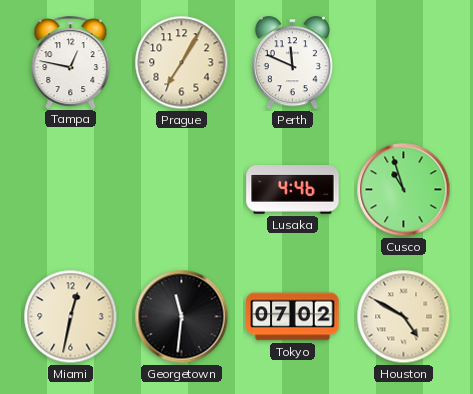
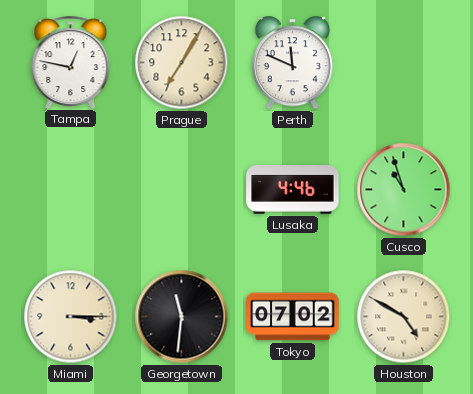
Miami: 12:32 -> 3:15 (71, 317)
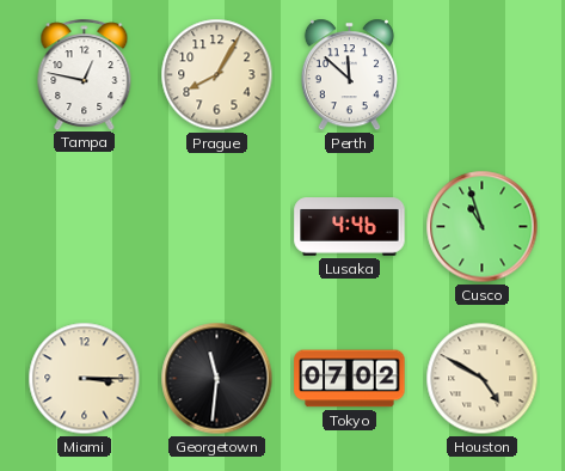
Prague: 7:05 -> 8:05 (217, 75)
Perth: 11:49 -> 11:52 (349, 75)
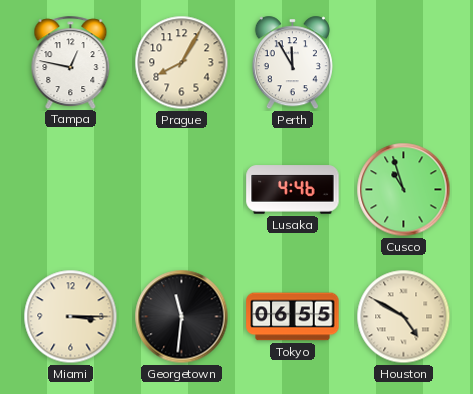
Perth: 11:52 -> 11:55 (292, 63)
Tokyo: 07:02 -> 06:55 (293, 317)
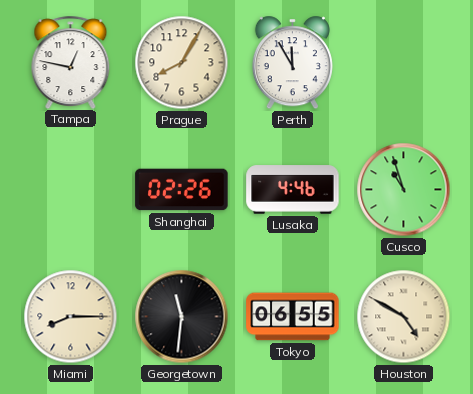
Shanghai: none -> 02:26 (182, 190)
Miami: 3:15 -> 8:15 (71, 317)
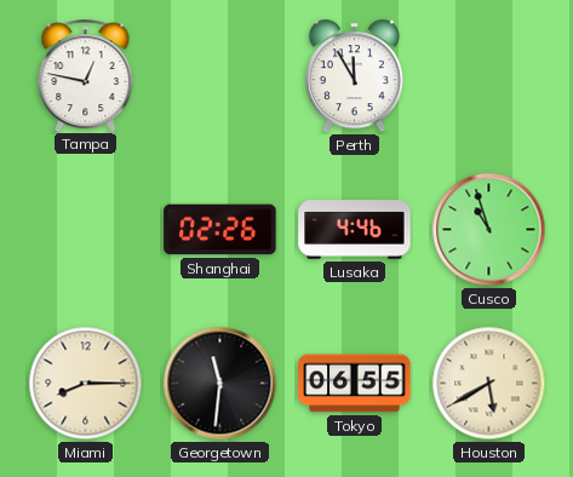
Prague: 8:05 -> none (182, 63)
Houston: 4:50 -> 5:40 (489, 384)
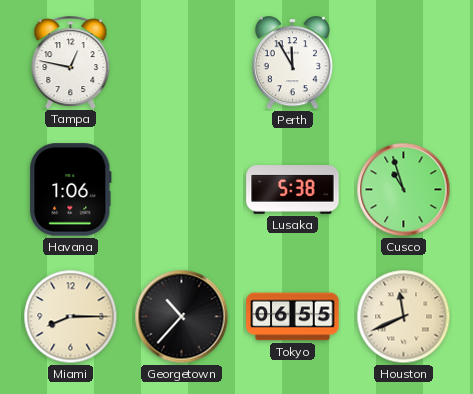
Havana: none -> 1:06 (71, 190)
Shanghai: 02:26 -> none (220, 230)
Lusaka: 4:46 -> 5:38 (293, 190)
Georgetown: 11:31 -> 10:37 (182, 317)
Houston: 5:40 -> 11:41 (404, 317)
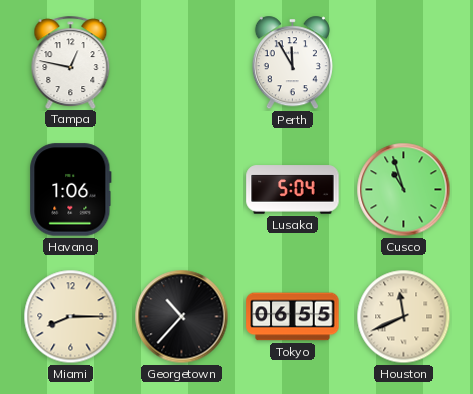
Lusaka: 5:38 -> 5:04 (293, 190)
